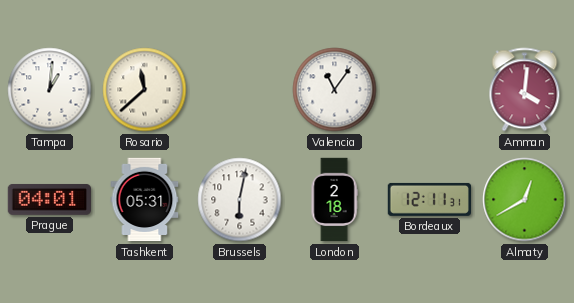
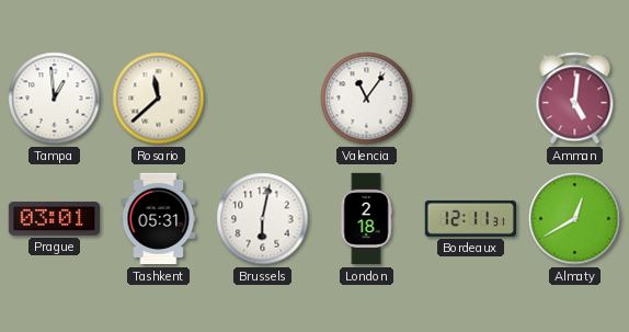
Tampa: 1:01 -> 12:59 (55, 99)
Amman: 4:01 -> 5:01 (575, 99)
Prague: 04:01 -> 03:01 (54, 219)
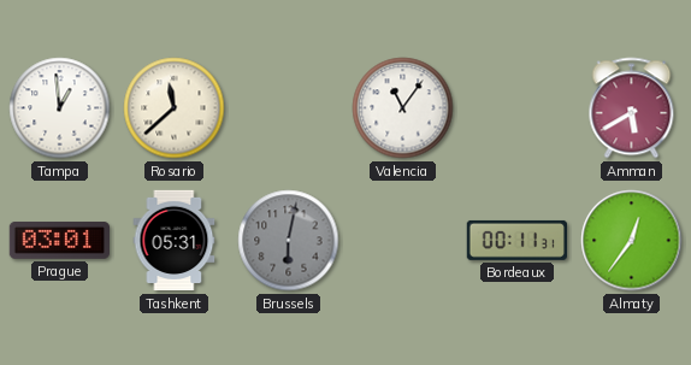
Amman: 5:01 -> 5:40 (632, 108)
Brussels dial: white -> grey (289, 241)
London: 2:18 -> none (366, 219)
Bordeaux: 12:11 -> 00:11 (516, 240)
Almaty: 12:40 -> 12:36 (632, 241)
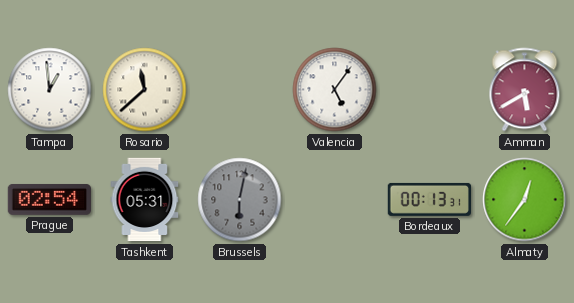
Valencia: 11:06 -> 5:06 (335, 90)
Prague: 03:01 -> 02:54 (49, 200)
Bordeaux: 00:11 -> 00:13 (429, 199)
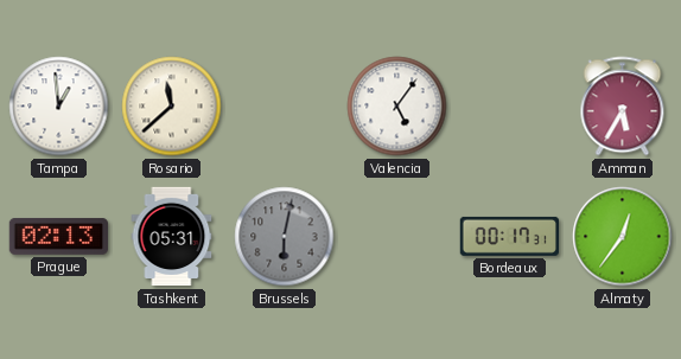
Amman: 5:40 -> 5:35 (623, 107)
Prague: 02:54 -> 02:13 (58, 237)
Bordeaux: 00:13 -> 00:17 (509, 236)
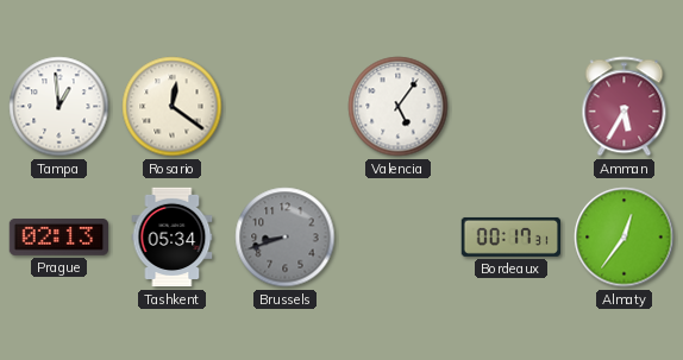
Rosario: 11:38 -> 12:21 (173, 107)
Tashkent: 05:31 -> 05:34 (173, 238)
Brussels: 6:02 -> 8:42 (286, 238)
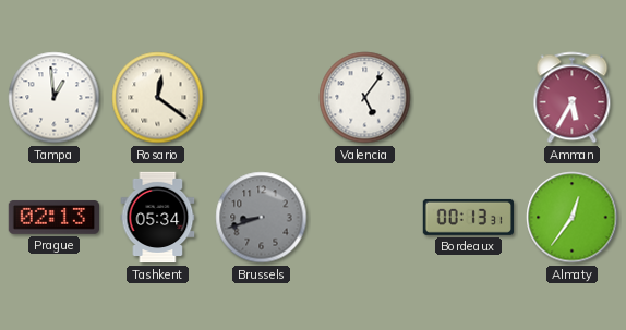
Bordeaux: 00:17 -> 00:13 (468, 217)
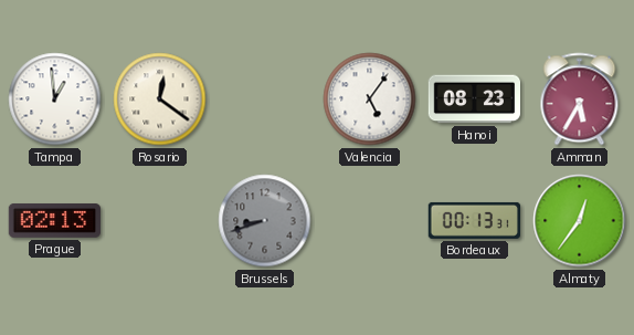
Hanoi: none -> 08:23 (475, 100)
Tashkent: 05:34 -> none (158, 218)
